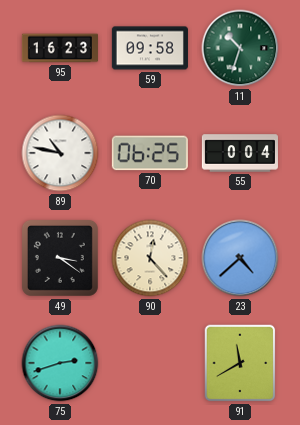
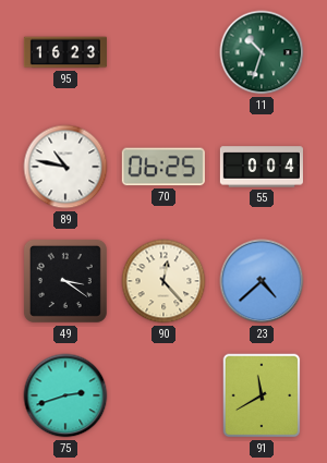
59: 09:58 -> none (150, 48)
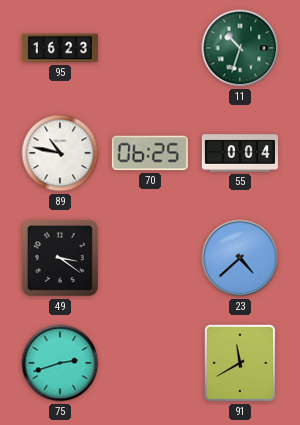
90: 12:23 -> none (163, 281)
